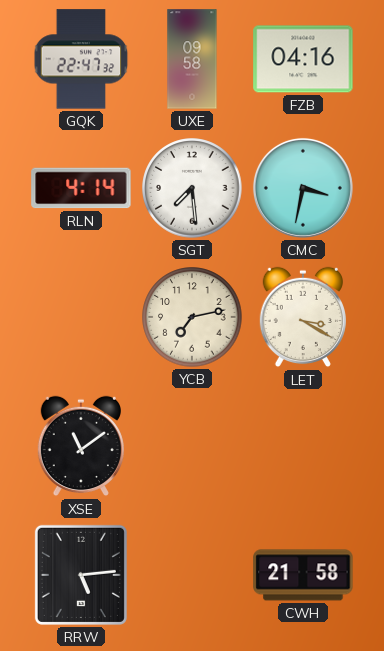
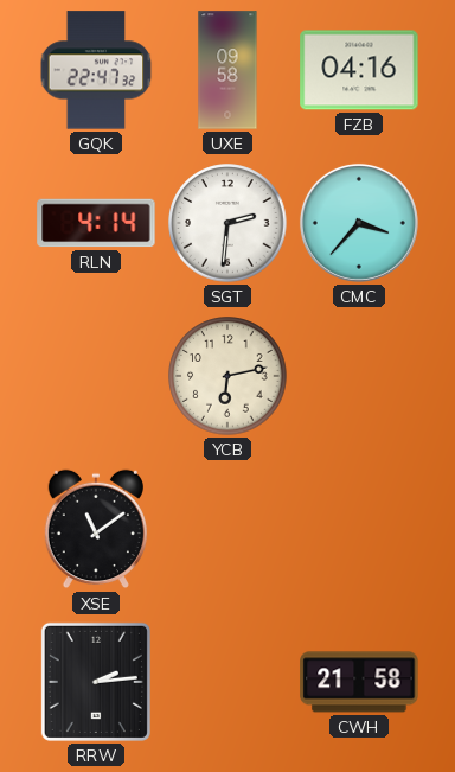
SGT: 7:29 -> 2:31 (227, 223)
CMC: 3:32 -> 3:37 (359, 223)
YCB: 7:13 -> 6:13 (227, 376)
LET: 3:20 -> none (303, 317)
RRW: 5:14 -> 2:14 (96, 682)
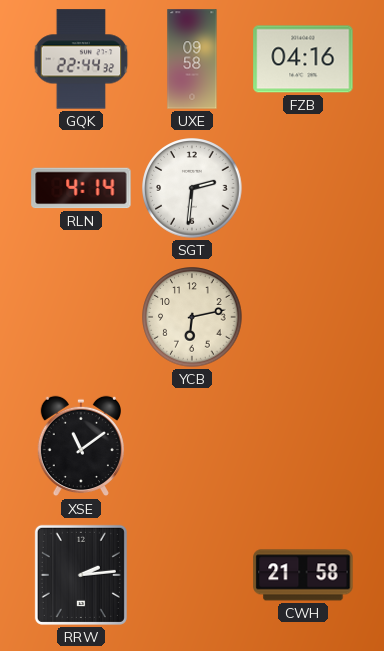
GQK: 22:47 -> 22:44 (81, 59)
CMC: 3:37 -> none (359, 223)
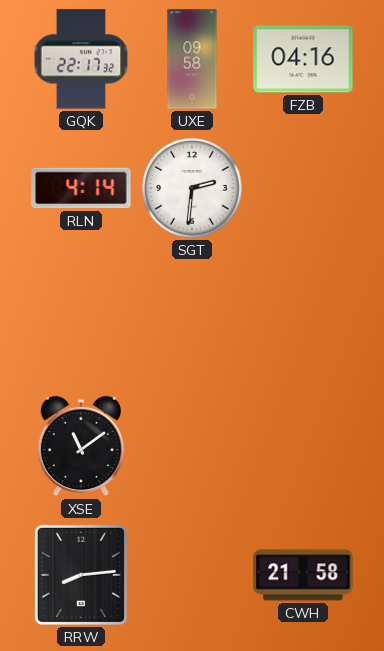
GQK: 22:44 -> 22:17 (81, 59)
YCB: 6:13 -> none (192, 317)
RRW: 2:14 -> 8:14 (81, 575)
